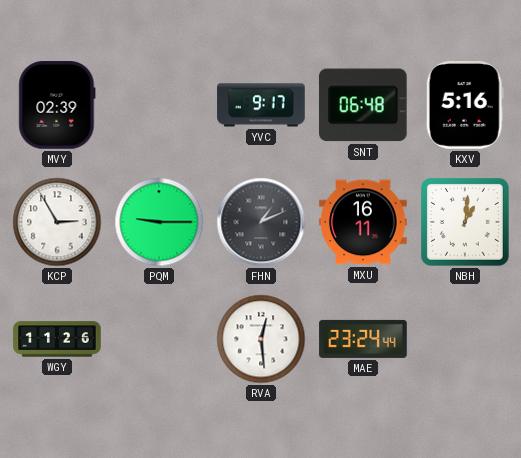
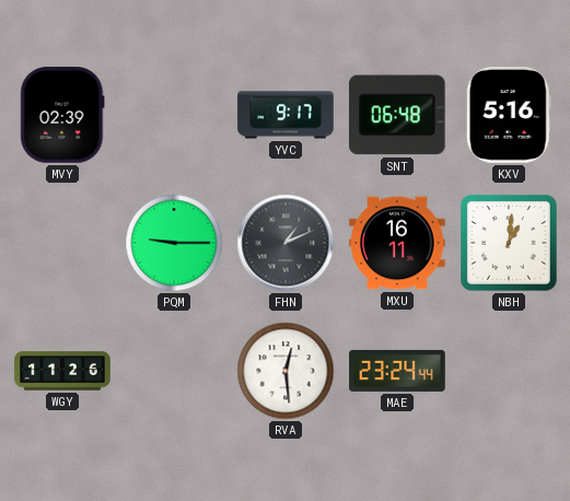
KCP: 2:55 -> none (57, 222)
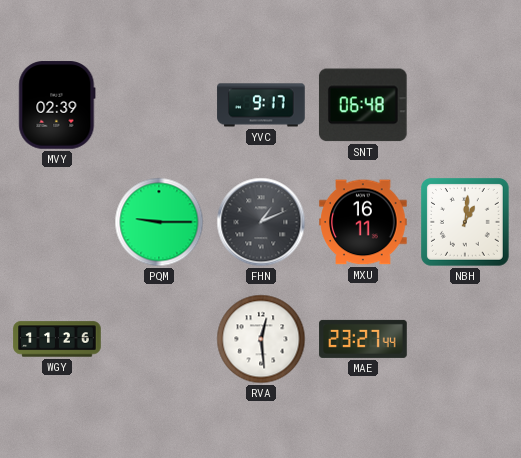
KXV: 5:16 -> none (509, 116)
MAE: 23:24 -> 23:27 (363, 339)
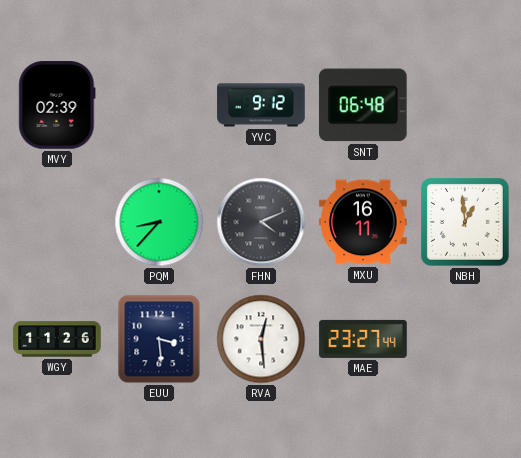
YVC: 9:17 -> 9:12 (261, 105)
PQM: 9:15 -> 8:37 (159, 222)
FHN: 1:11 -> 4:11 (261, 222)
NBH: 1:01 -> 12:59 (466, 223)
EUU: none -> 3:29 (159, 339)
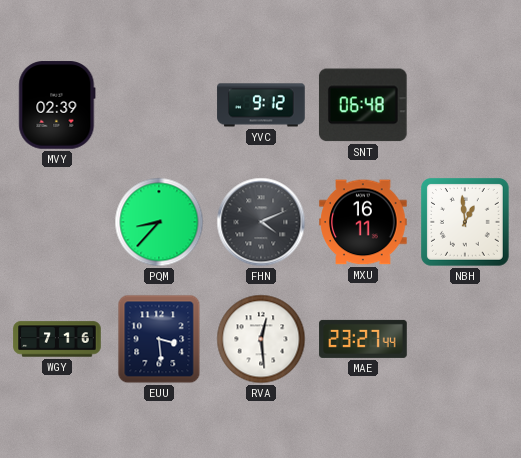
WGY: 11:26 -> 7:16 (57, 339)
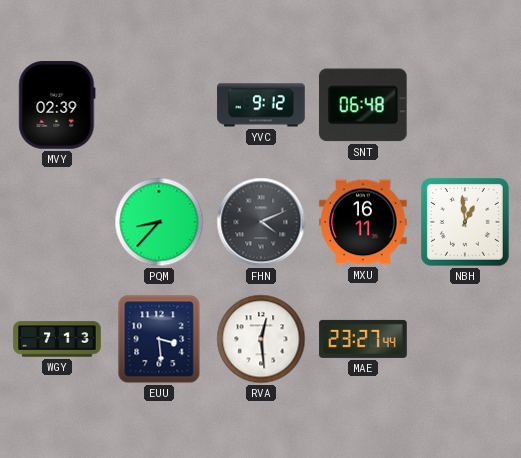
WGY: 7:16 -> 7:13 (57, 339)
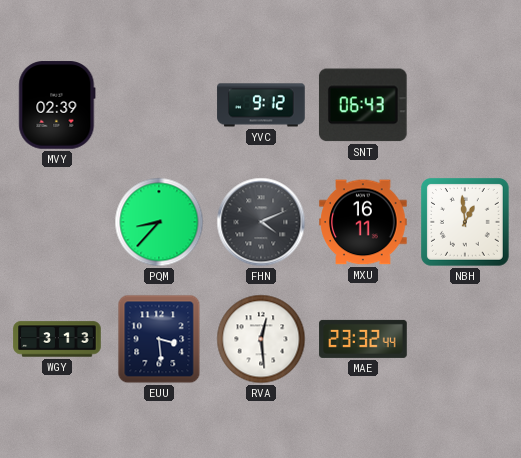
SNT: 06:48 -> 06:43 (363, 105)
WGY: 7:13 -> 3:13 (57, 339)
MAE: 23:27 -> 23:32 (363, 339)
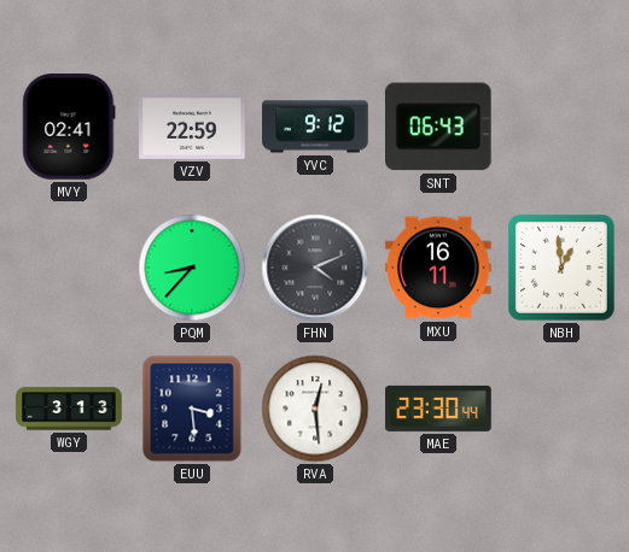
MVY: 02:39 -> 02:41 (69, 127)
VZV: none -> 22:59 (192, 127)
MAE: 23:32 -> 23:30 (438, 409)
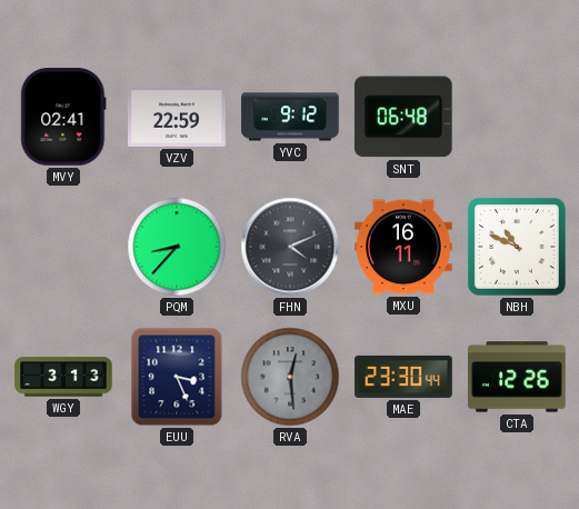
SNT: 06:43 -> 06:48 (403, 117)
NBH: 12:59 -> 10:49 (518, 248)
EUU: 3:29 -> 3:26 (177, 377)
RVA dial: white -> grey (290, 377)
CTA: none -> 12:26 (517, 377)
